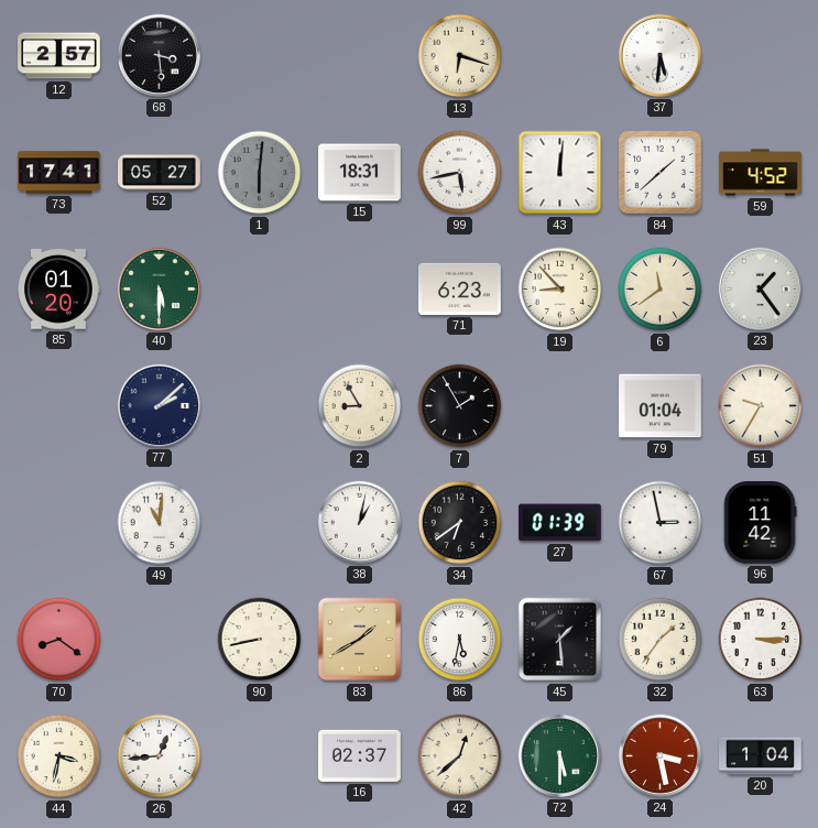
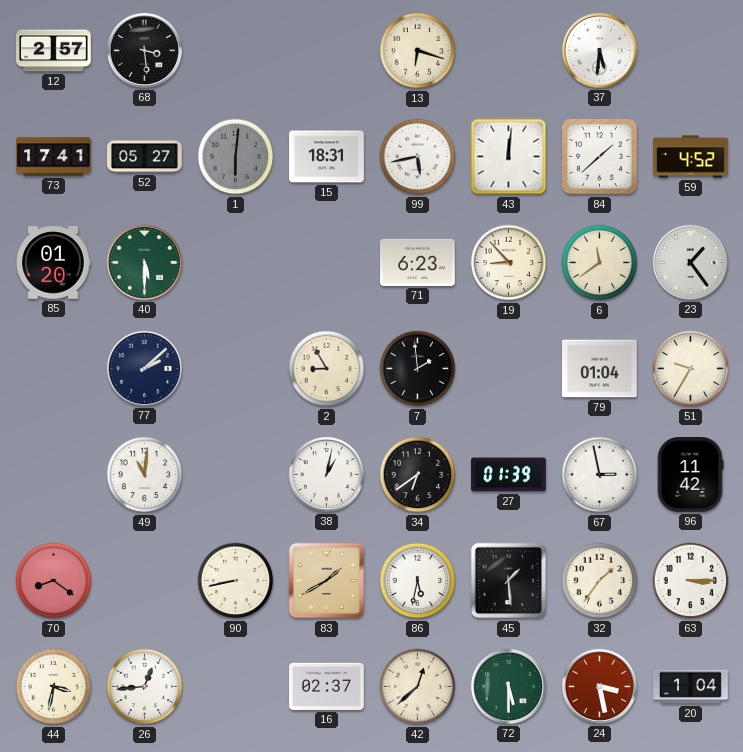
7: 1:55 -> 1:59 (418, 369)
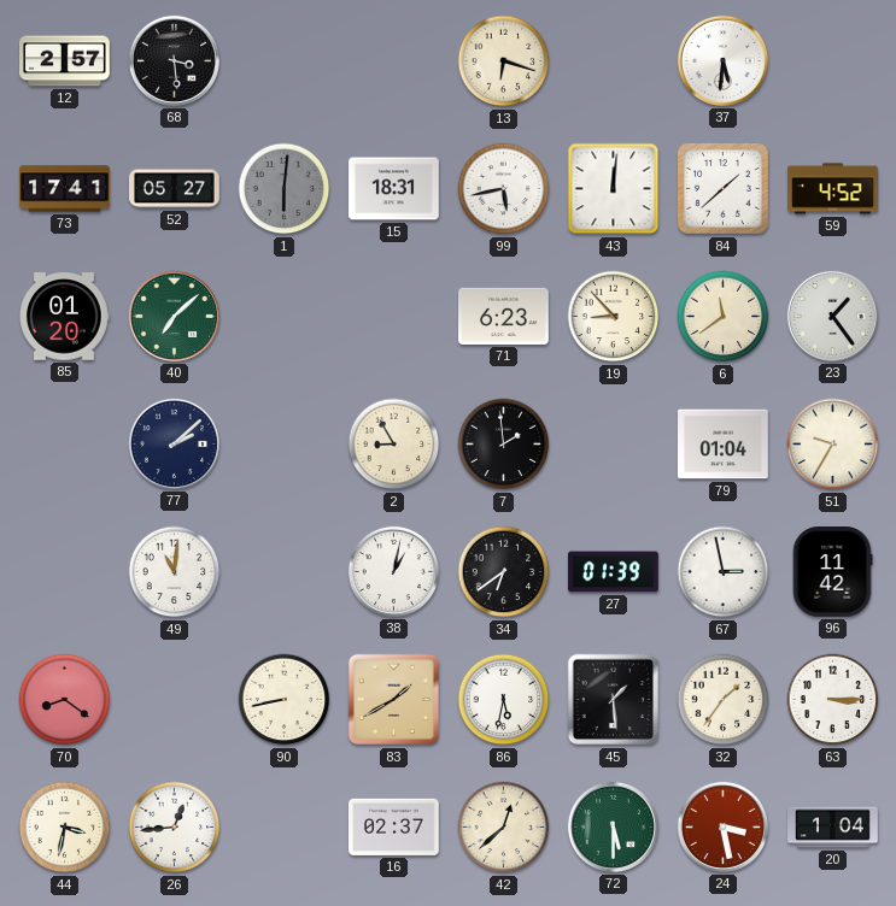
40: 5:30 -> 7:08 (174, 316)
